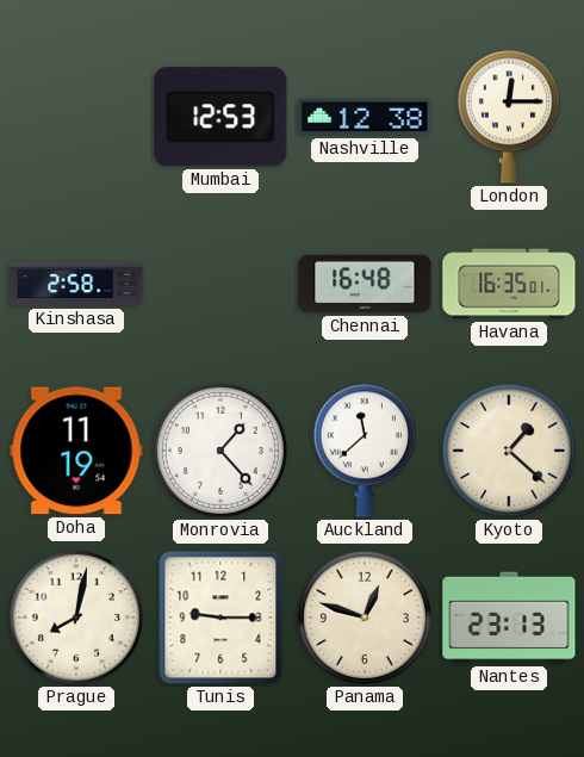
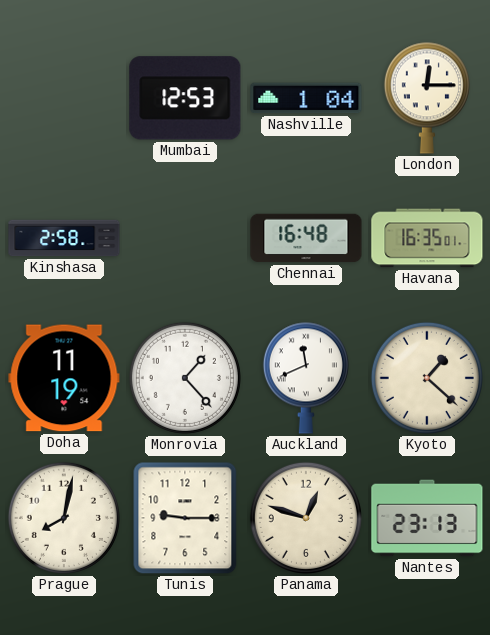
Nashville: 12:38 -> 1:04 (306, 98)
Auckland: 11:38 -> 11:41 (306, 378)
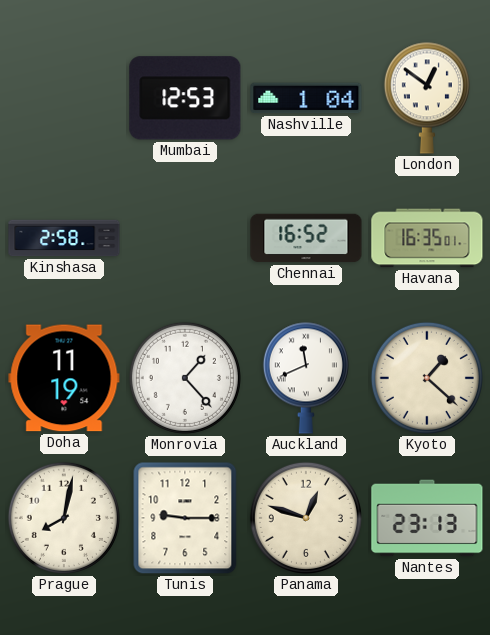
London: 12:15 -> 12:51 (427, 98)
Chennai: 16:48 -> 16:52 (306, 238)
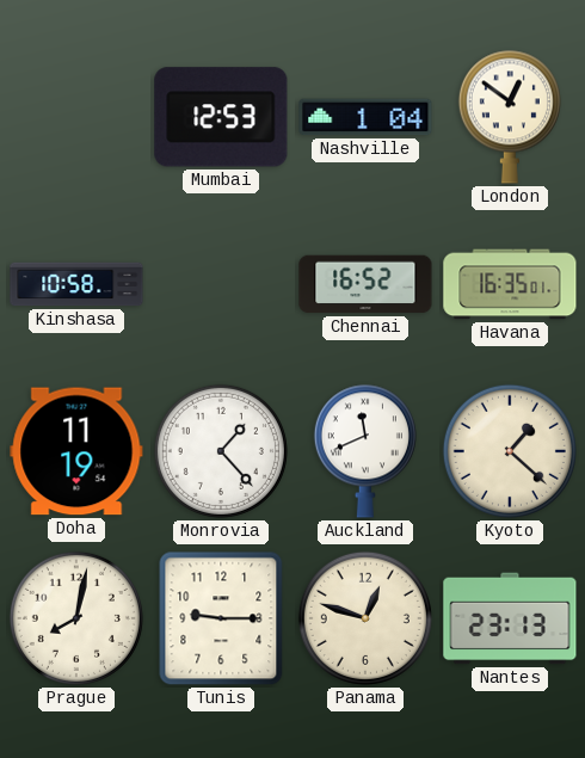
Kinshasa: 2:58 -> 10:58 (76, 284)
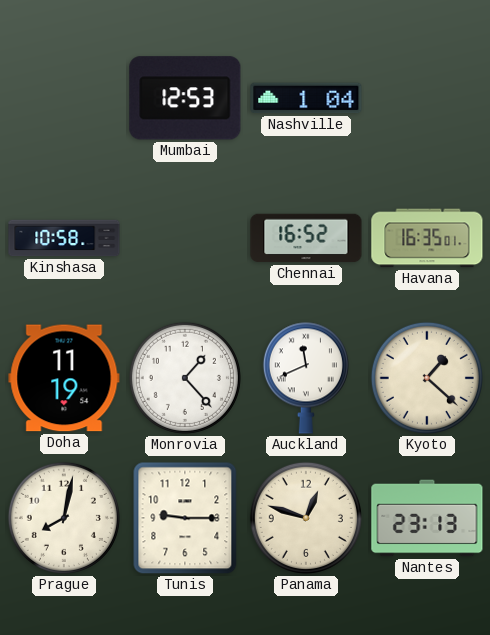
London: 12:51 -> none (510, 117)
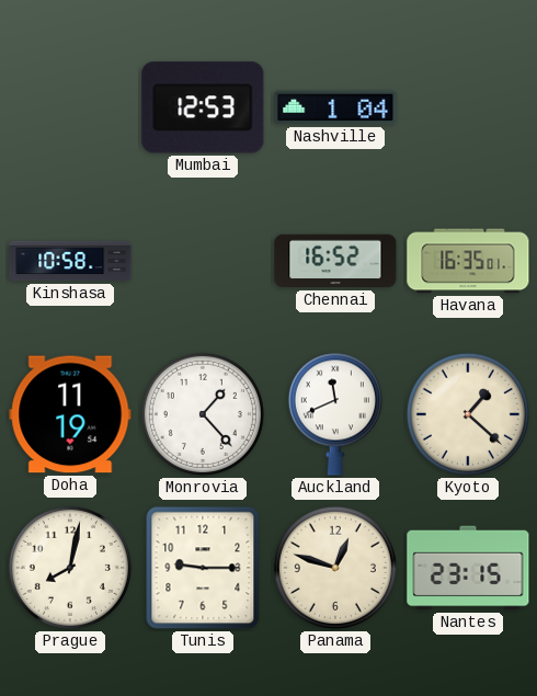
Nantes: 23:13 -> 23:15 (468, 568)
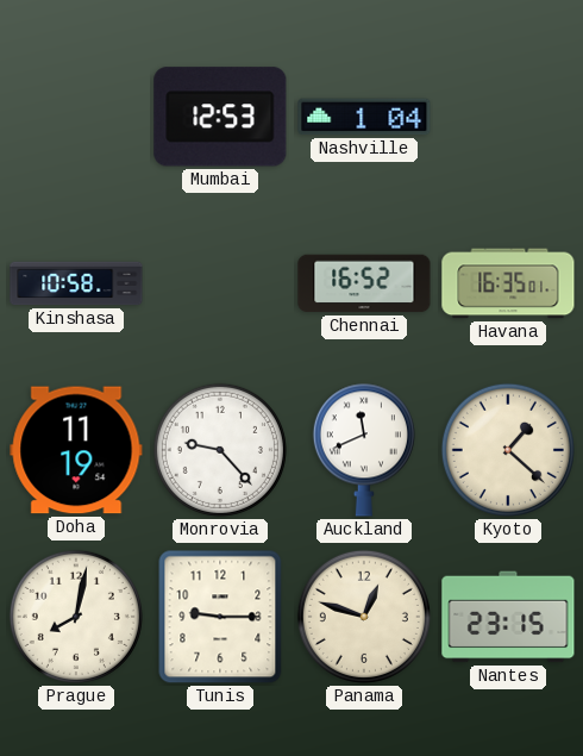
Monrovia: 1:23 -> 9:23 (220, 450)
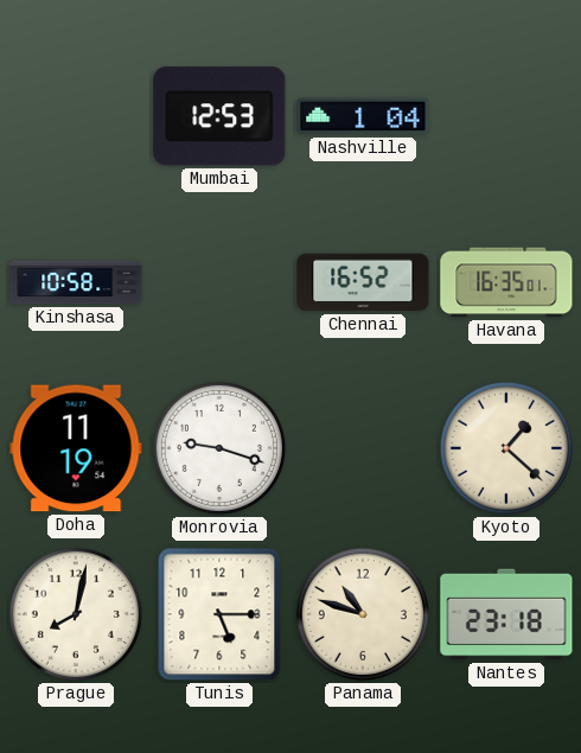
Monrovia: 9:23 -> 9:18 (219, 448)
Auckland: 11:41 -> none (364, 450)
Tunis: 9:15 -> 5:15 (219, 614)
Panama: 12:48 -> 10:48 (363, 614)
Nantes: 23:15 -> 23:18 (506, 614)
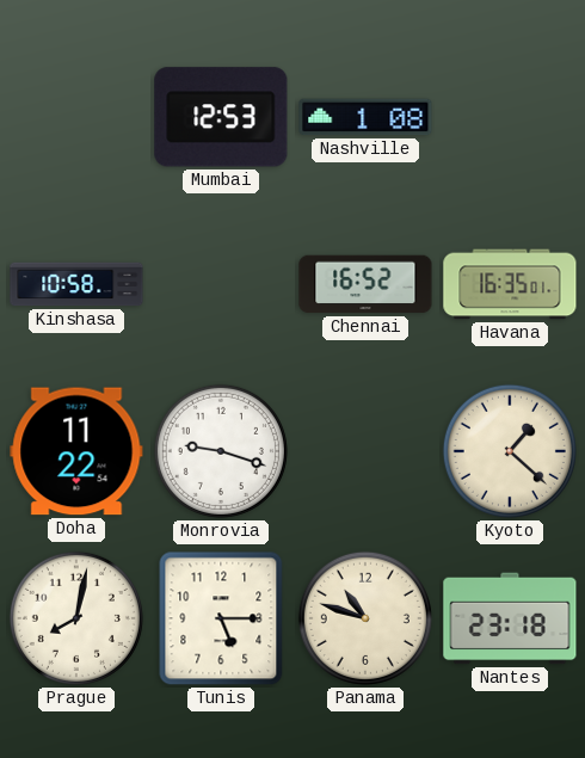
Nashville: 1:04 -> 1:08 (365, 117)
Doha: 11:19 -> 11:22 (76, 451)
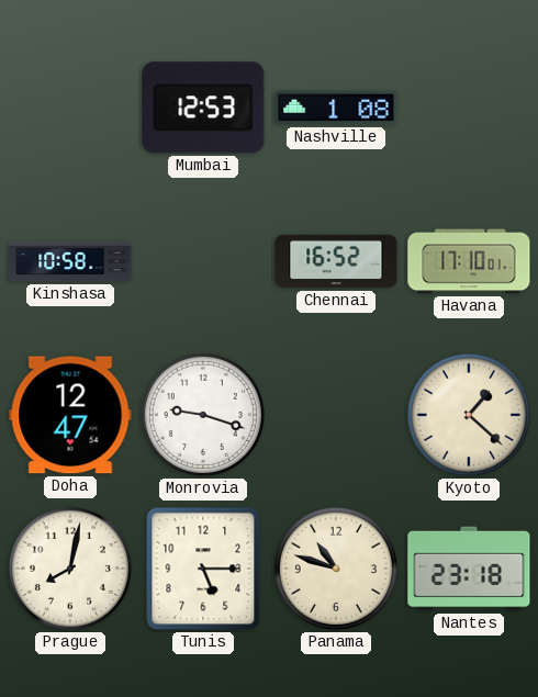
Havana: 16:35 -> 17:10 (469, 261)
Doha: 11:22 -> 12:47 (70, 415)
